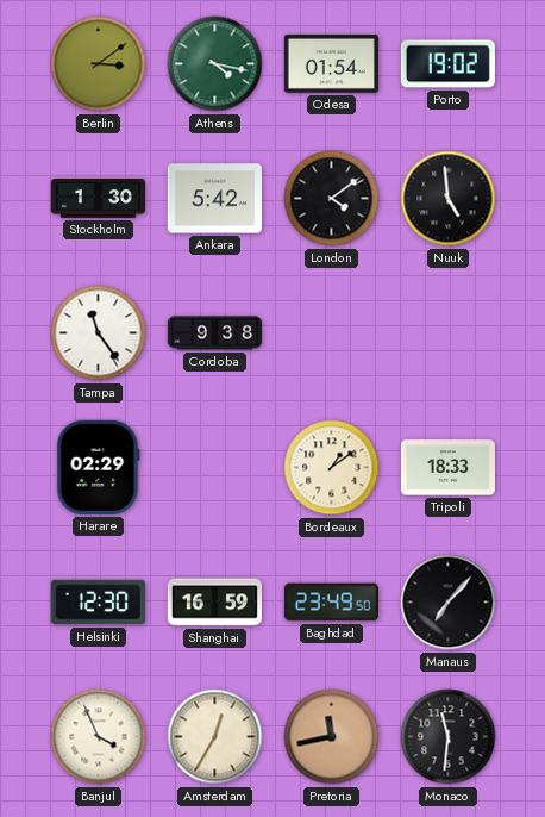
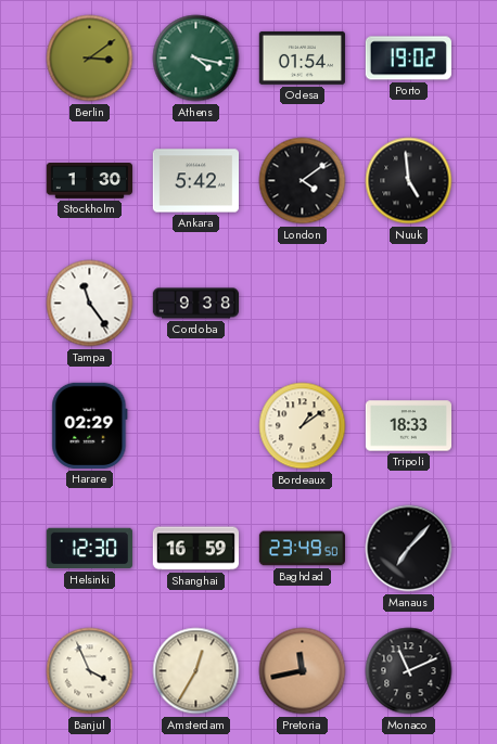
Monaco: 11:31 -> 11:11 (409, 671)
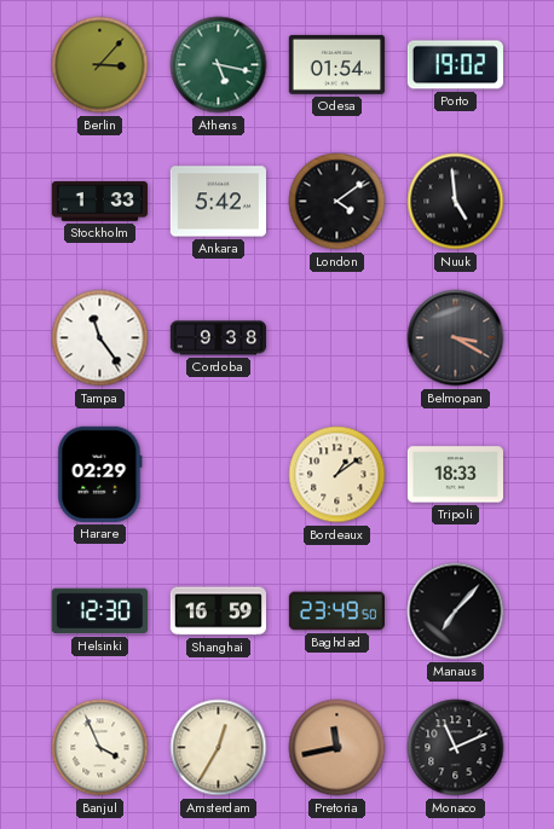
Berlin: 3:09 -> 3:07 (100, 65)
Athens: 4:17 -> 5:17 (219, 65)
Stockholm: 1:30 -> 1:33 (99, 202)
Belmopan: none -> 3:20 (456, 338)
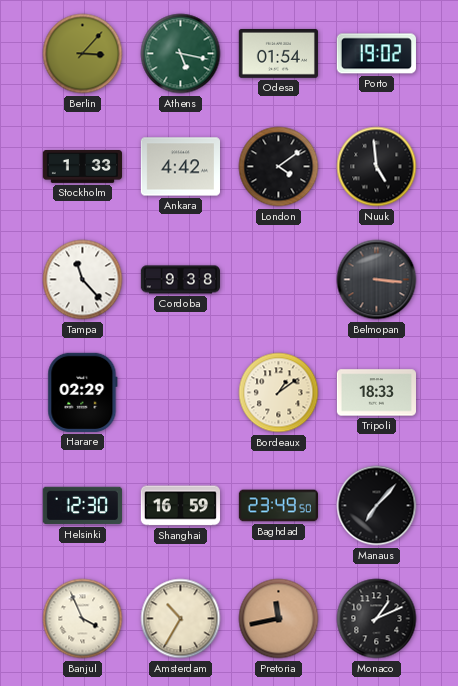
Ankara: 5:42 -> 4:42 (180, 167)
Tampa: 11:24 -> 11:23 (83, 280)
Belmopan: 3:20 -> 3:16 (377, 280)
Amsterdam: 12:35 -> 10:35 (181, 619)
Monaco: 11:11 -> 1:11 (377, 619)
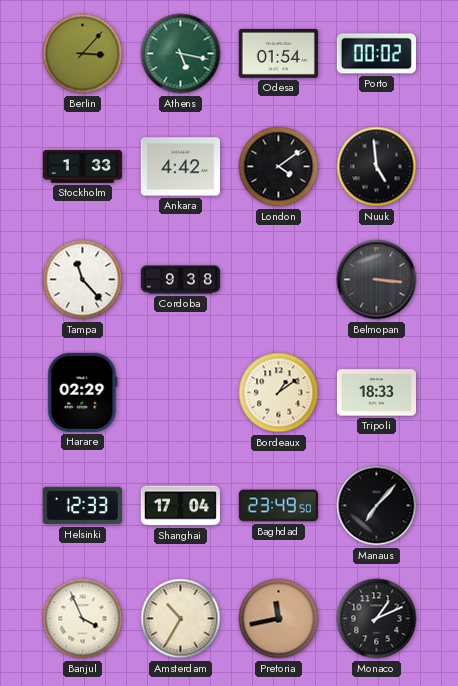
Porto: 19:02 -> 00:02 (376, 54)
Helsinki: 12:30 -> 12:33 (82, 506)
Shanghai: 16:59 -> 17:04 (180, 506)
